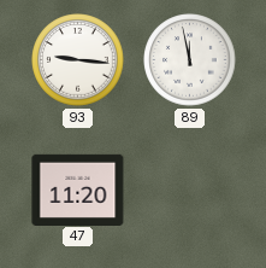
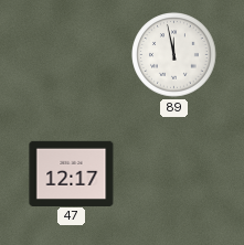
93: 9:16 -> none (78, 60)
47: 11:20 -> 12:17 (72, 173)
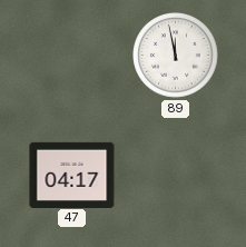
47: 12:17 -> 04:17 (72, 175)
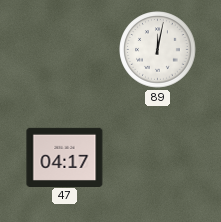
89: 11:58 -> 12:02 (158, 50)
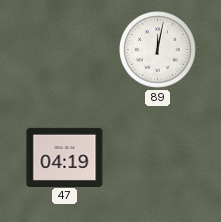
47: 04:17 -> 04:19 (65, 157)
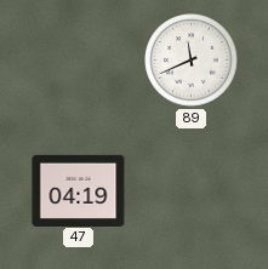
89: 12:02 -> 11:41 (192, 61)
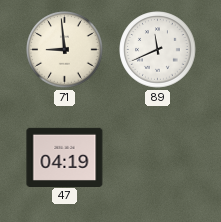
71: none -> 8:59 (65, 50)
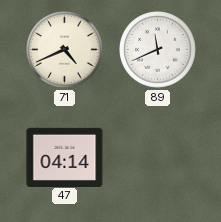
71: 8:59 -> 4:41 (65, 50)
47: 04:19 -> 04:14 (65, 157)
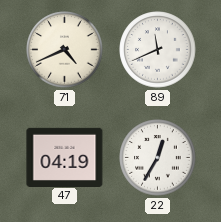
47: 04:14 -> 04:19 (65, 157)
22: none -> 12:35 (158, 158)
